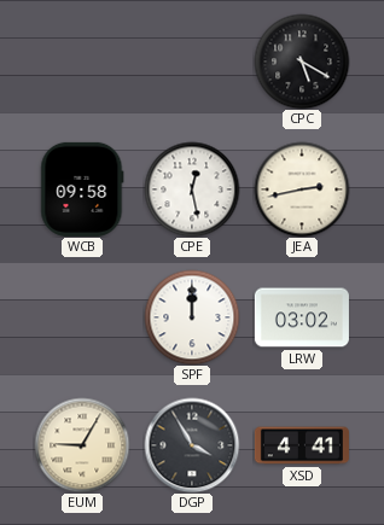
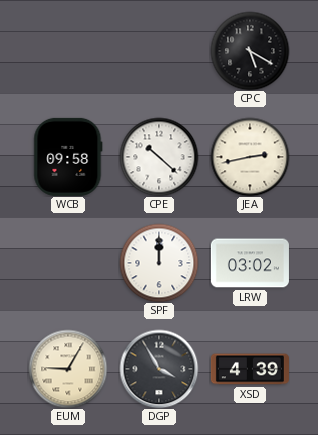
CPE: 12:28 -> 10:22 (159, 157)
XSD: 4:41 -> 4:39 (250, 369)
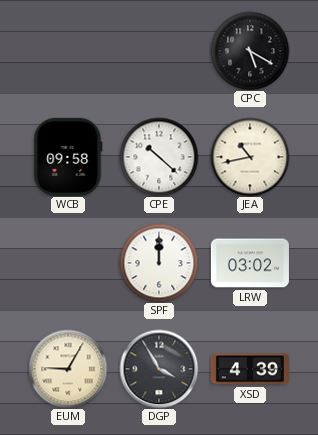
JEA: 2:43 -> 10:43 (250, 157)
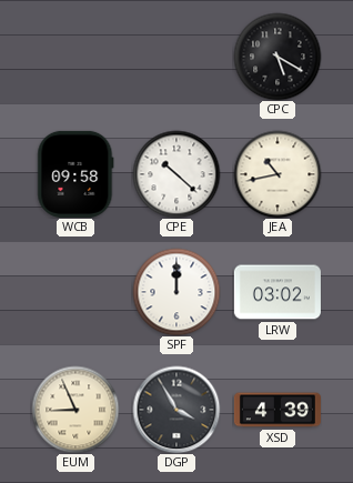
EUM: 9:05 -> 8:56 (75, 410)
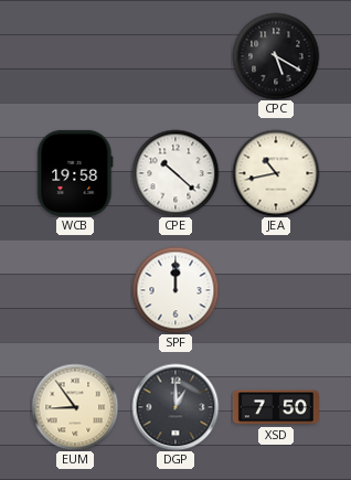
WCB: 09:58 -> 19:58 (75, 173)
LRW: 03:02 -> none (278, 292)
EUM: 8:56 -> 8:54 (75, 407)
DGP: 3:55 -> 1:00 (175, 407)
XSD: 4:39 -> 7:50 (276, 407)
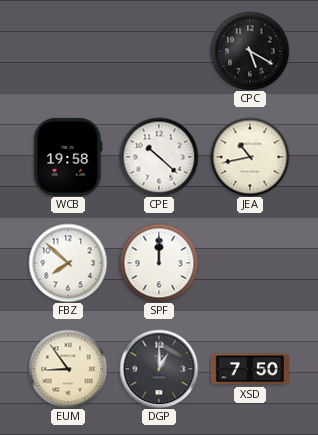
FBZ: none -> 7:52 (68, 263)
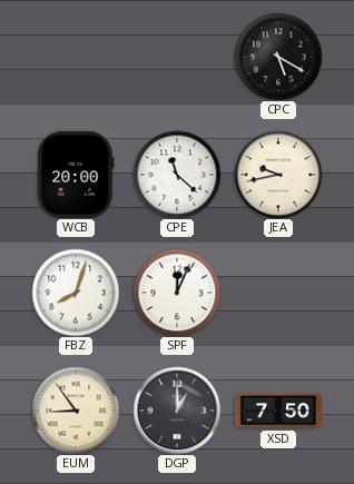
WCB: 19:58 -> 20:00 (76, 175)
CPE: 10:22 -> 11:22 (177, 175)
JEA: 10:43 -> 9:43 (278, 175)
FBZ: 7:52 -> 8:03 (76, 293)
SPF: 12:00 -> 12:04 (177, 293)
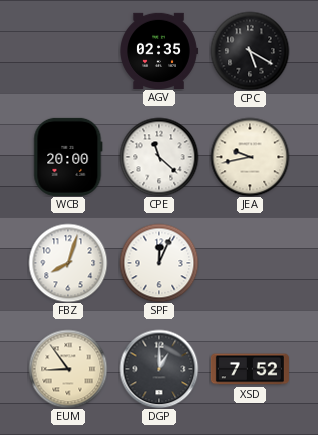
AGV: none -> 02:35 (159, 50)
XSD: 7:50 -> 7:52 (250, 369)
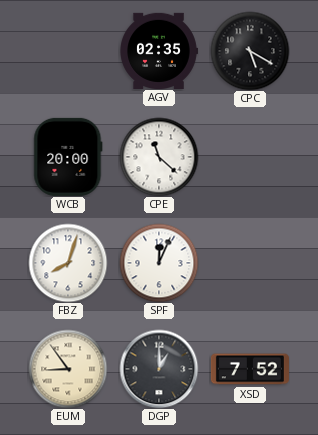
JEA: 9:43 -> none (250, 157)
